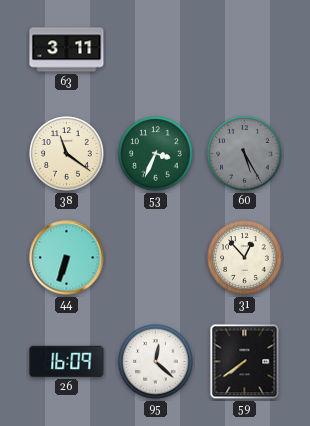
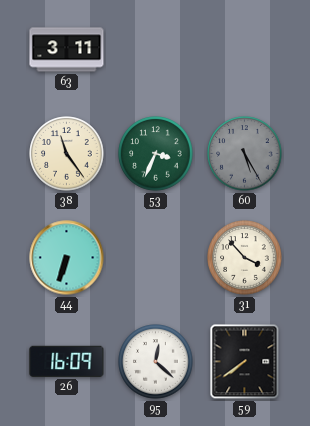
38: 11:21 -> 11:24 (67, 154)
31: 12:53 -> 3:53 (245, 258)
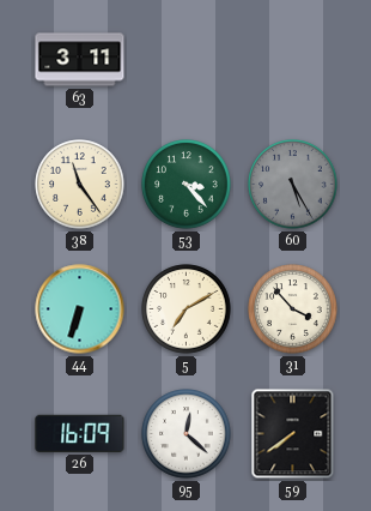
53: 3:34 -> 3:23 (187, 185)
5: none -> 7:10 (187, 309)
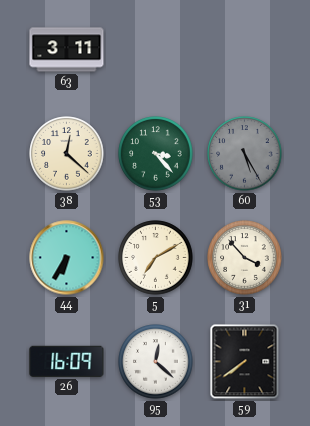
38: 11:24 -> 12:22 (67, 154)
44: 6:33 -> 6:35 (67, 258)
